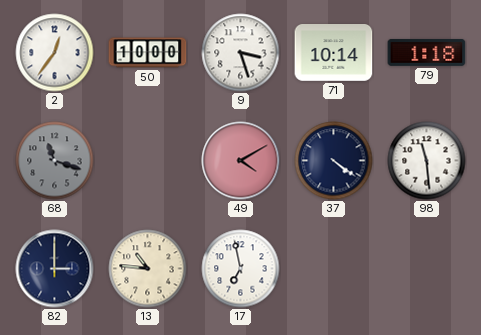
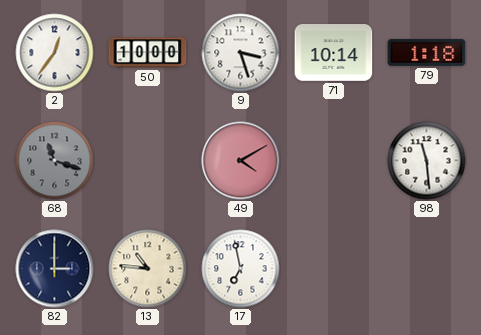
37: 4:21 -> none (334, 161)
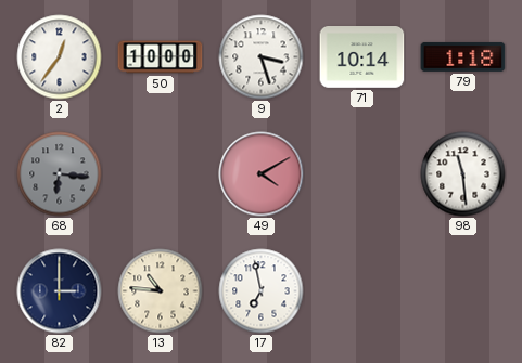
68: 11:18 -> 6:16 (60, 174)
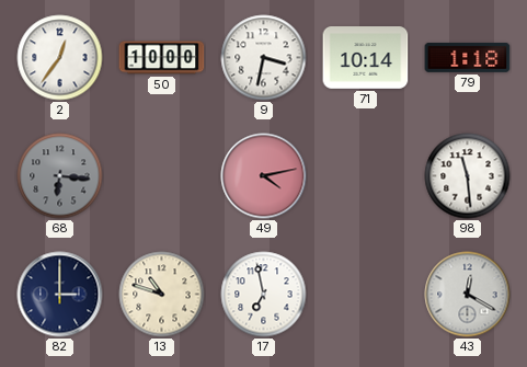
9: 3:27 -> 3:32 (264, 58)
49: 4:10 -> 4:13 (264, 176)
13: 10:46 -> 10:48 (162, 295)
43: none -> 12:20 (468, 295)
